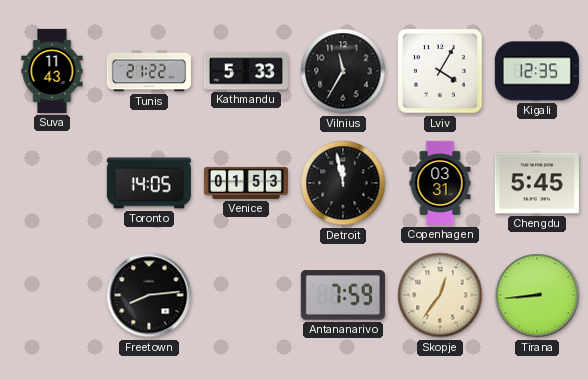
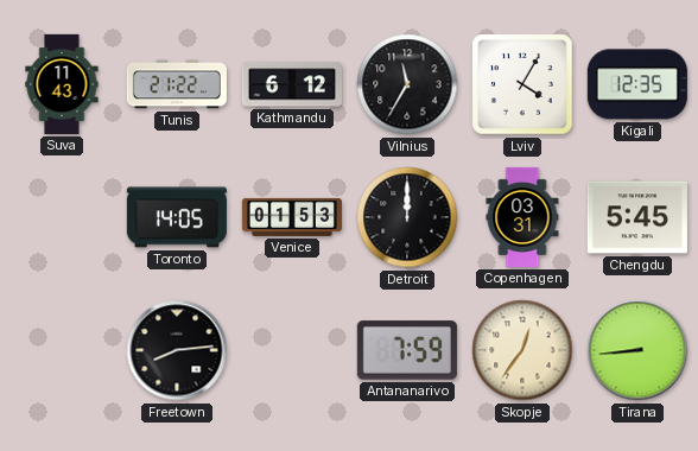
Kathmandu: 5:33 -> 6:12 (292, 84)
Detroit: 11:58 -> 12:00 (407, 217)
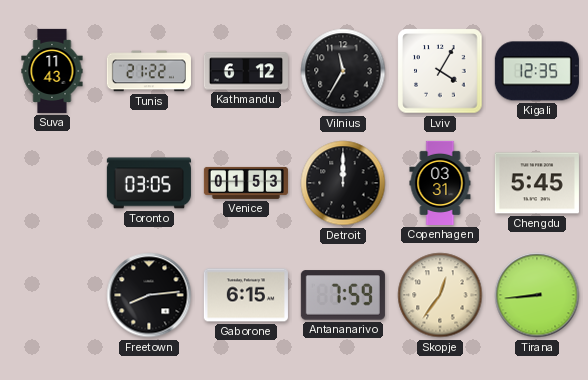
Toronto: 14:05 -> 03:05 (149, 183)
Gaborone: none -> 6:15 (246, 295)
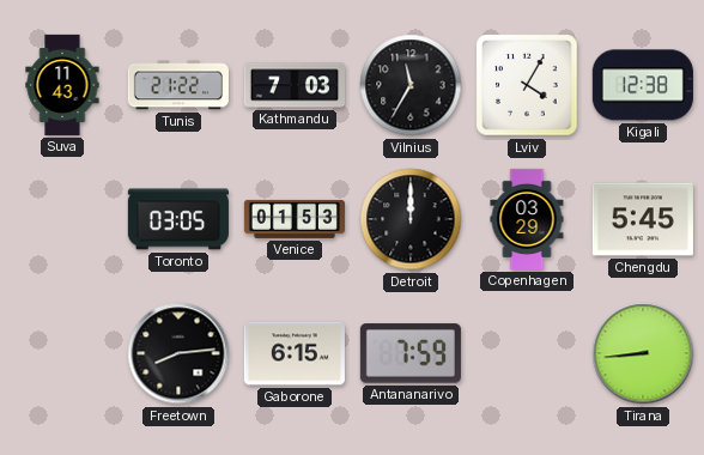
Kathmandu: 6:12 -> 7:03 (295, 85)
Kigali: 12:35 -> 12:38 (643, 85)
Copenhagen: 03:31 -> 03:29 (527, 219)
Skopje: 12:36 -> none (440, 295)
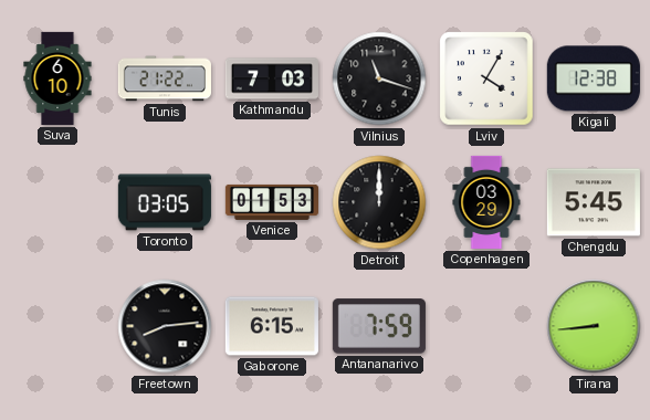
Suva: 11:43 -> 6:10 (57, 78)
Vilnius: 11:35 -> 11:18 (379, 78)
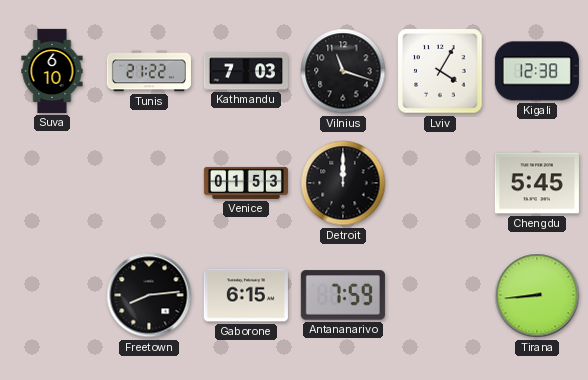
Toronto: 03:05 -> none (165, 202)
Copenhagen: 03:29 -> none (486, 202)
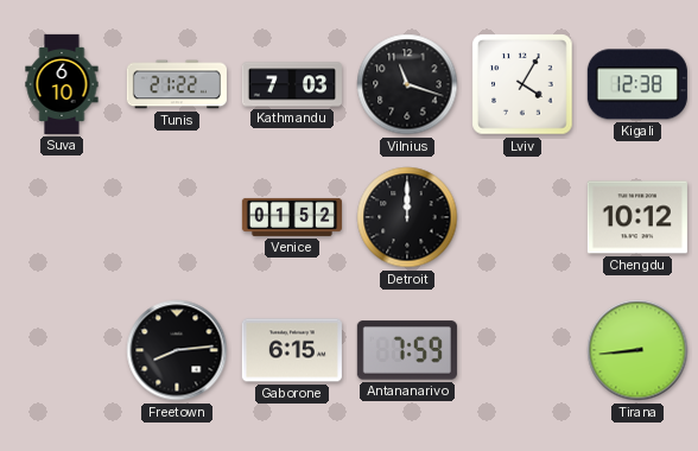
Venice: 01:53 -> 01:52 (292, 217)
Chengdu: 5:45 -> 10:12 (637, 217)
